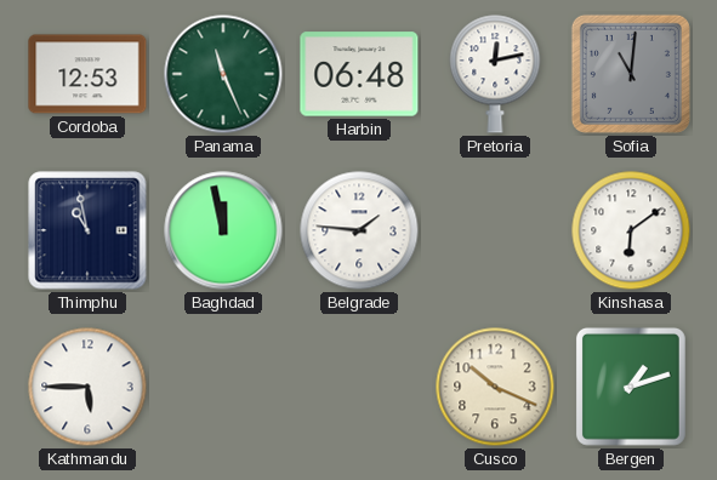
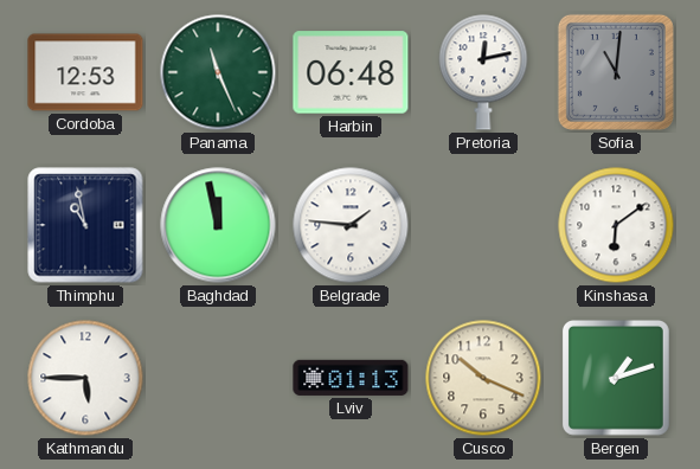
Lviv: none -> 01:13 (351, 378)
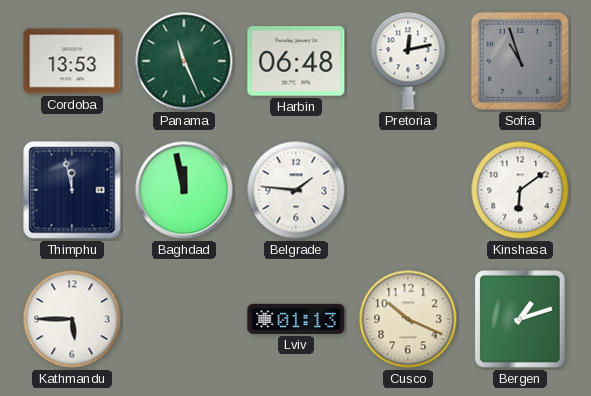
Cordoba: 12:53 -> 13:53 (72, 61)
Sofia: 11:01 -> 10:57 (520, 61)
Thimphu: 10:58 -> 11:58 (72, 190)
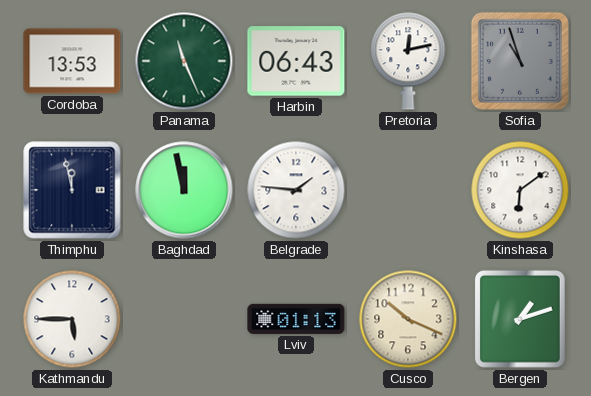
Harbin: 06:48 -> 06:43 (296, 61)
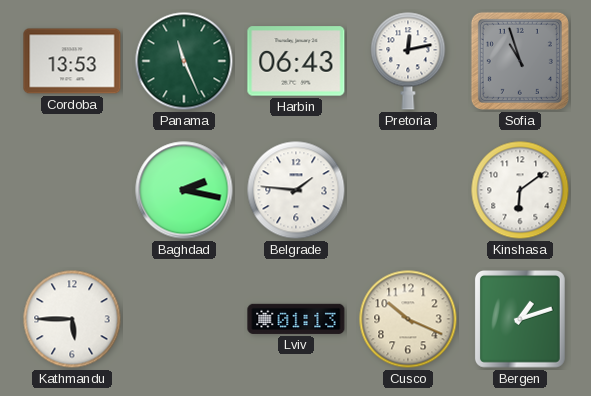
Thimphu: 11:58 -> none (72, 190)
Baghdad: 11:58 -> 2:17 (184, 190)
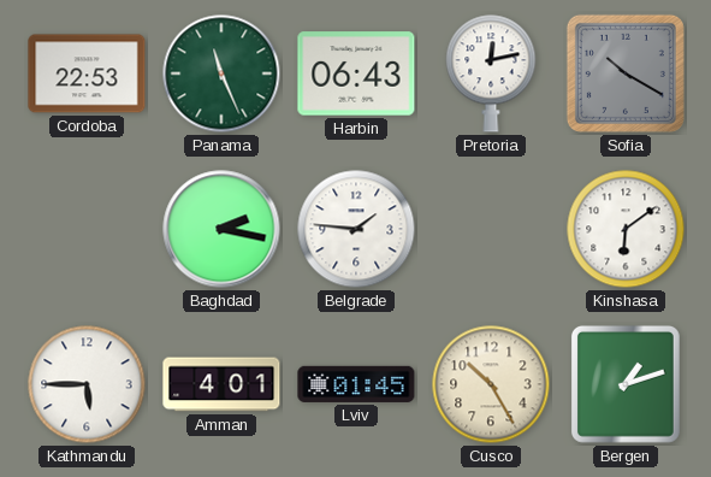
Cordoba: 13:53 -> 22:53 (87, 73)
Sofia: 10:57 -> 10:20 (626, 73)
Amman: none -> 4:01 (221, 384)
Lviv: 01:13 -> 01:45 (356, 384)
Cusco: 10:19 -> 10:25 (491, 384)
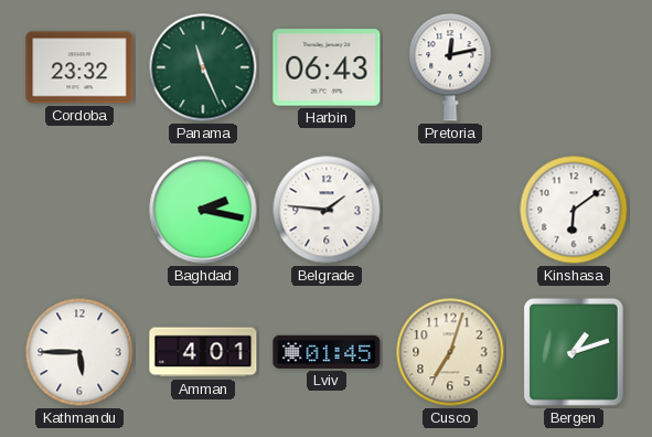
Cordoba: 22:53 -> 23:32 (79, 67)
Sofia: 10:20 -> none (626, 73)
Cusco: 10:25 -> 7:03 (450, 352)
